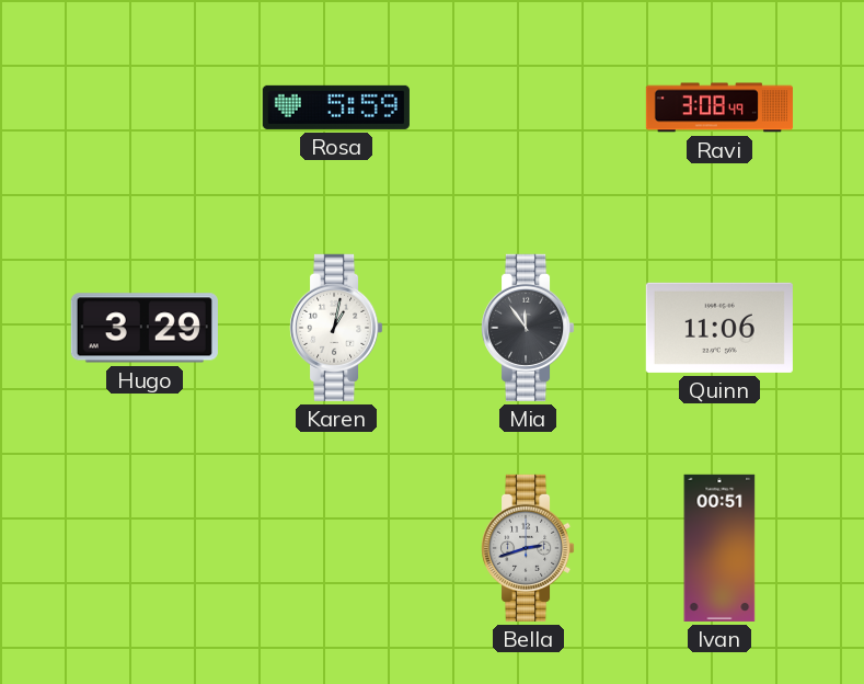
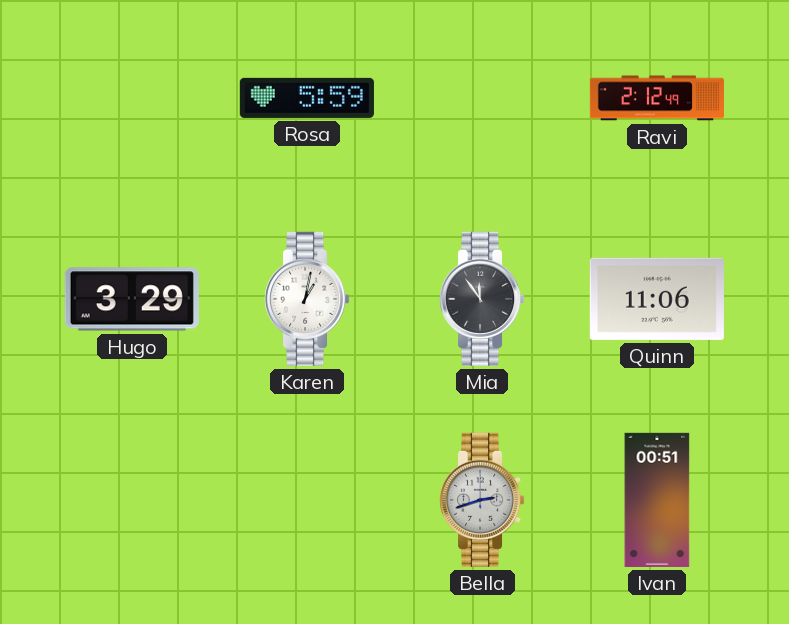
Ravi: 3:08 -> 2:12 (657, 98)
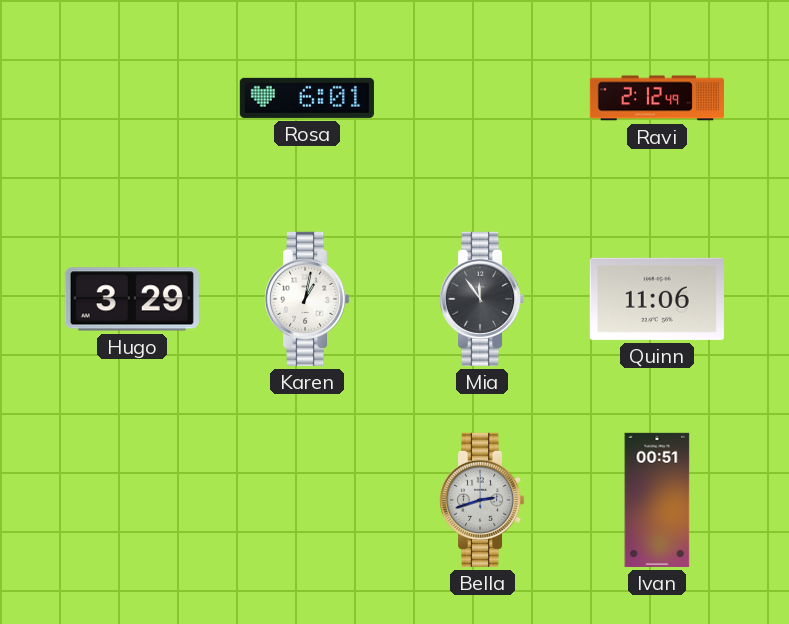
Rosa: 5:59 -> 6:01 (307, 98)
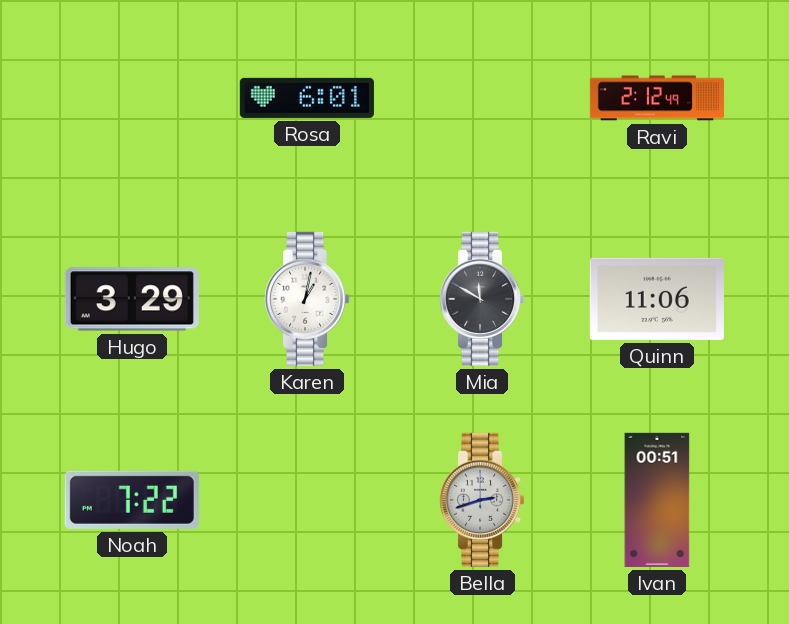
Mia: 11:54 -> 11:50 (483, 299)
Noah: none -> 7:22 (132, 500)
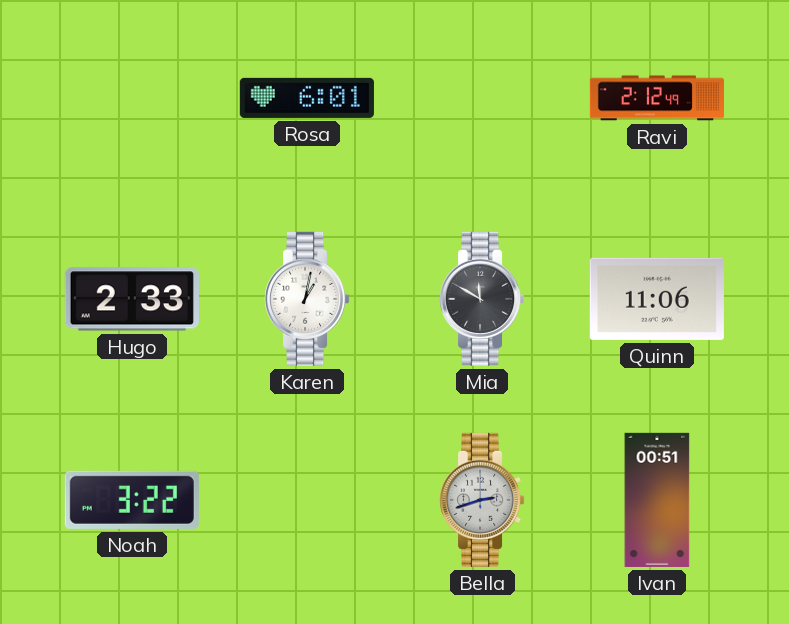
Hugo: 3:29 -> 2:33 (132, 299)
Noah: 7:22 -> 3:22 (132, 500)
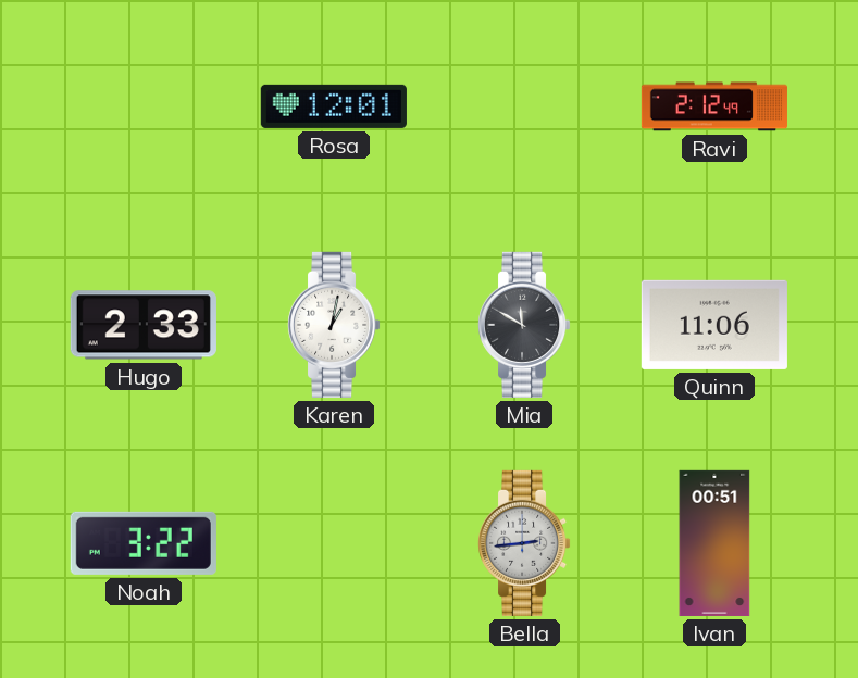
Rosa: 6:01 -> 12:01 (334, 106)
Bella: 2:42 -> 2:44 (525, 543)
